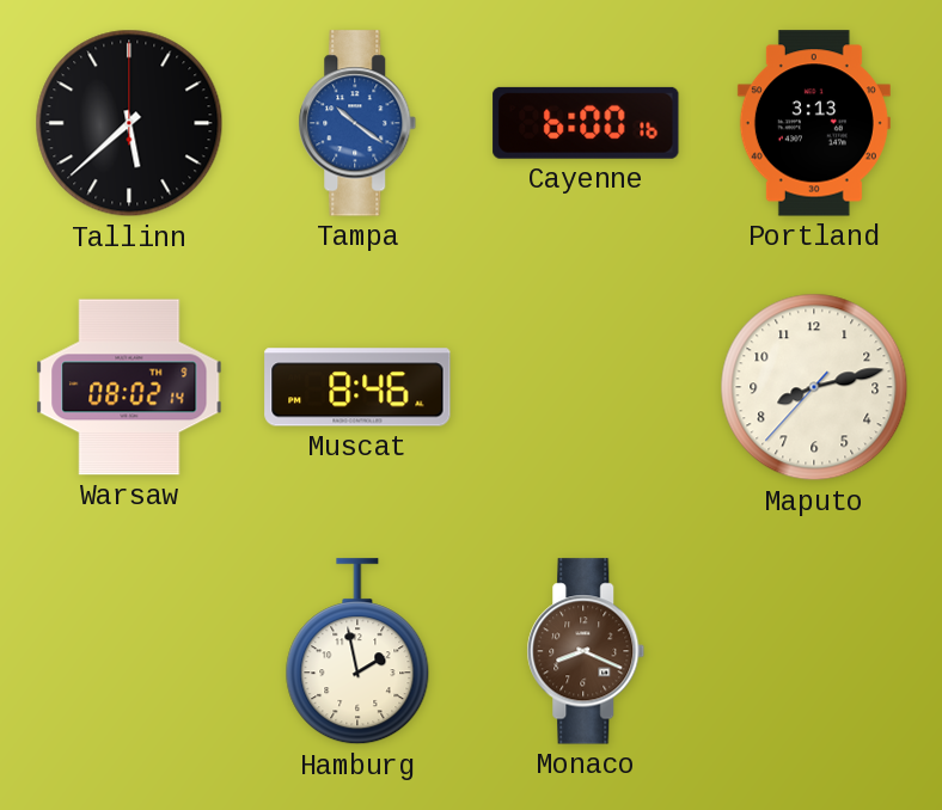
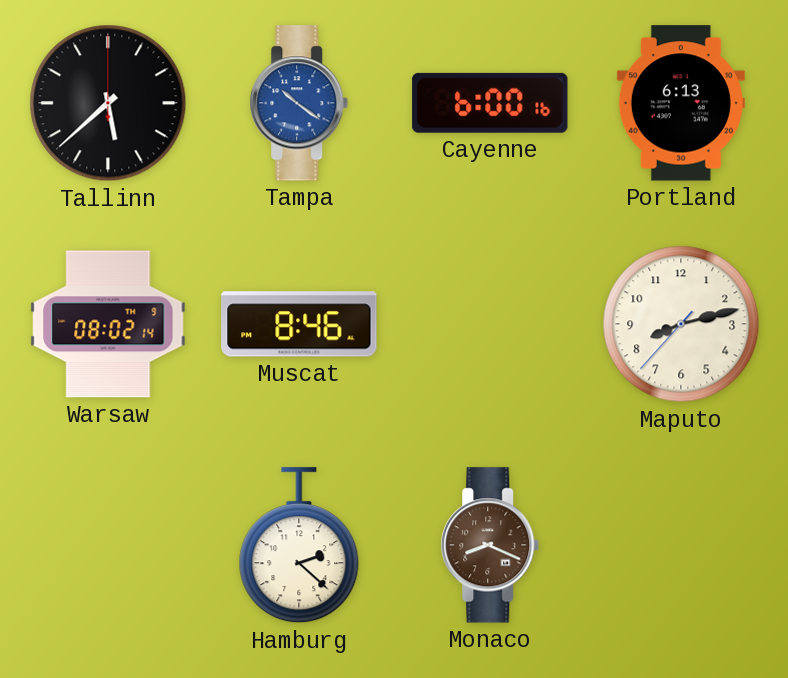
Portland: 3:13 -> 6:13 (681, 103)
Hamburg: 1:58 -> 2:22 (299, 546)
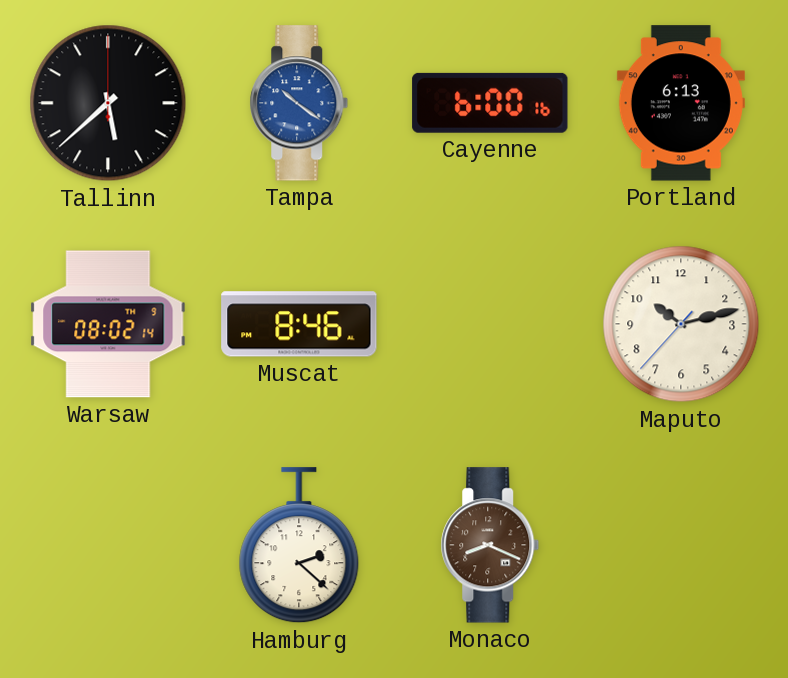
Maputo: 8:12 -> 10:12 (681, 324)
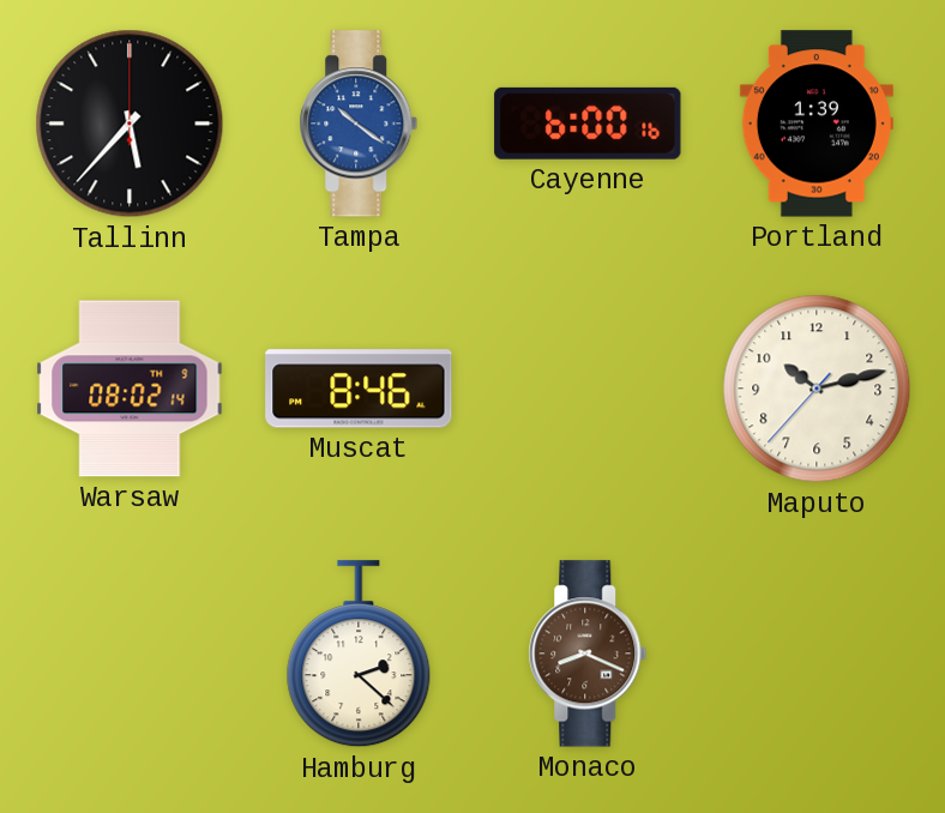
Tallinn: 5:38 -> 5:37 (130, 124)
Portland: 6:13 -> 1:39 (817, 124)
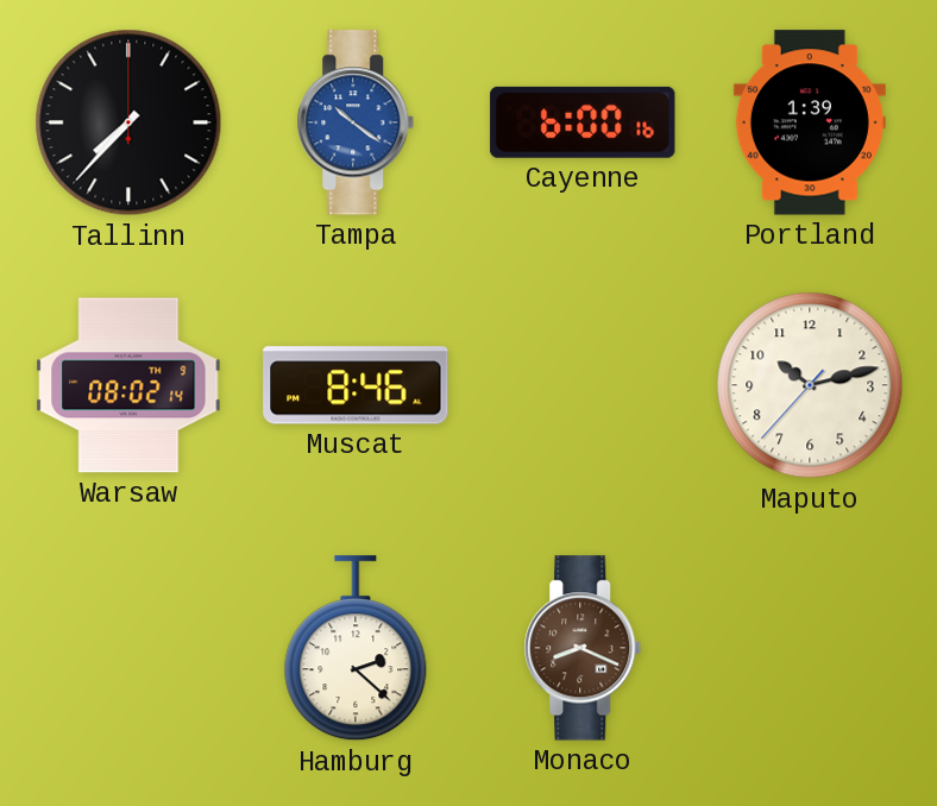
Tallinn: 5:37 -> 7:37 (128, 122)
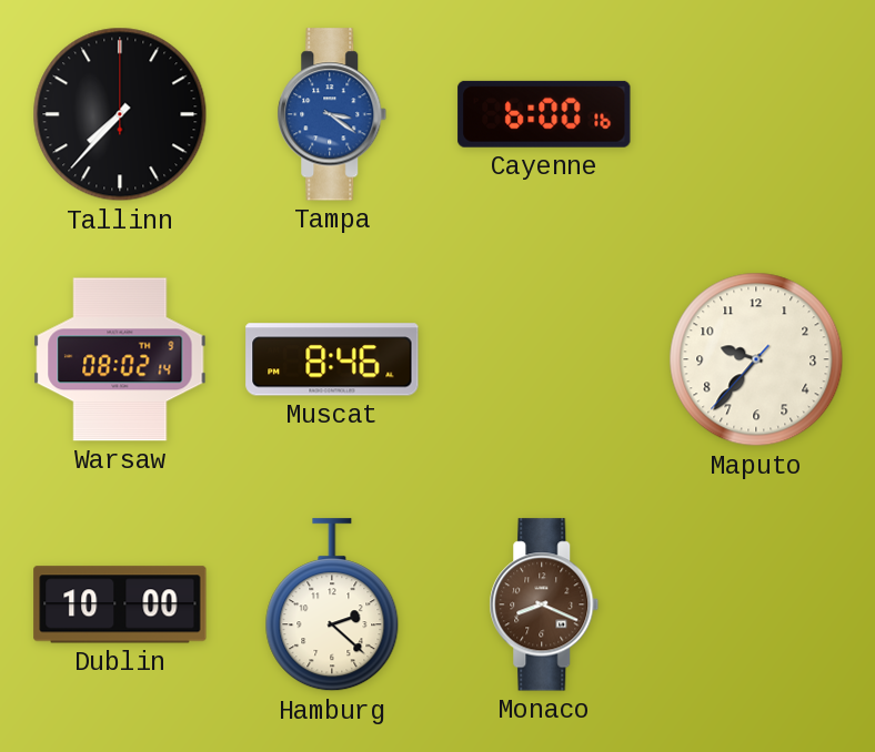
Tampa: 10:21 -> 3:21 (332, 114)
Portland: 1:39 -> none (810, 122)
Maputo: 10:12 -> 9:36 (756, 359)
Dublin: none -> 10:00 (120, 604)
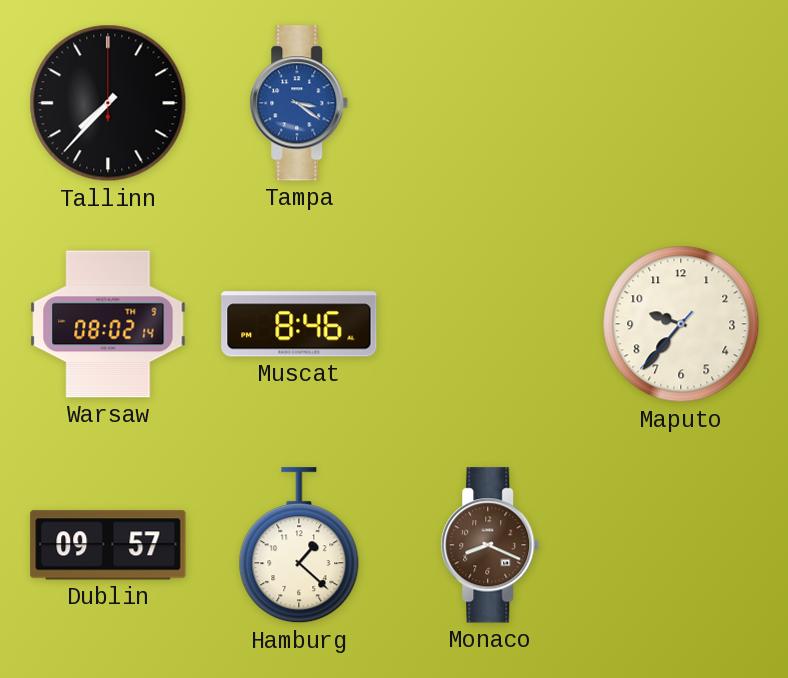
Cayenne: 6:00 -> none (544, 114)
Dublin: 10:00 -> 09:57 (108, 545)
Hamburg: 2:22 -> 1:22 (299, 546)
